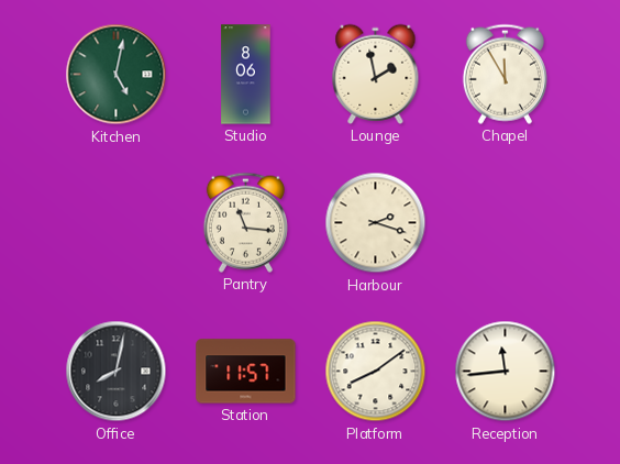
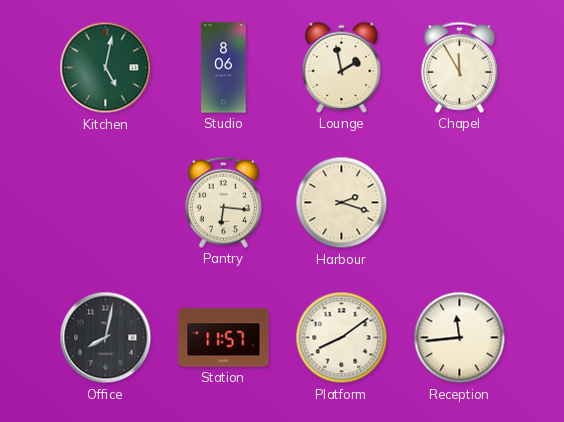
Pantry: 11:16 -> 6:16 (223, 202)
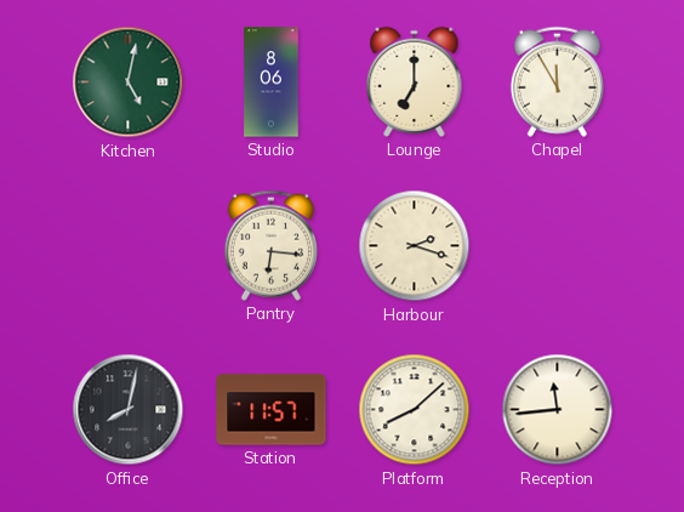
Lounge: 1:58 -> 7:00 (415, 81)
Platform: 8:09 -> 8:08 (415, 410)
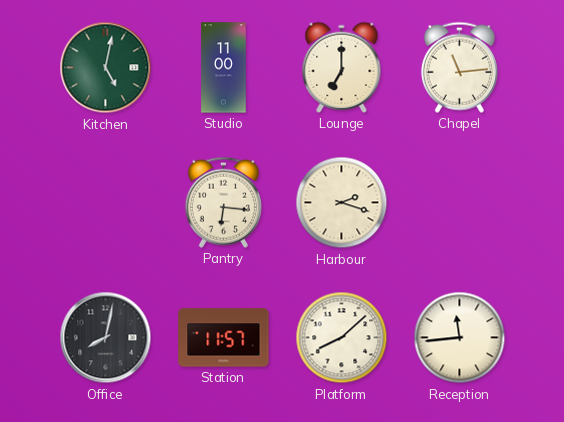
Studio: 8:06 -> 11:00 (224, 68)
Chapel: 11:55 -> 11:14 (459, 67)
